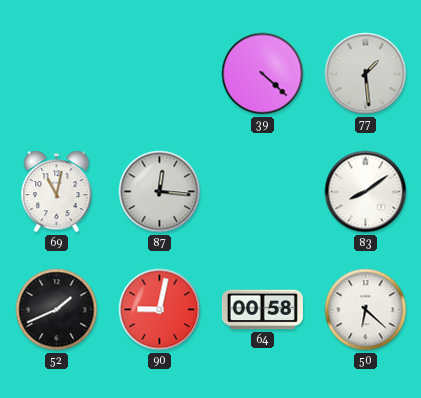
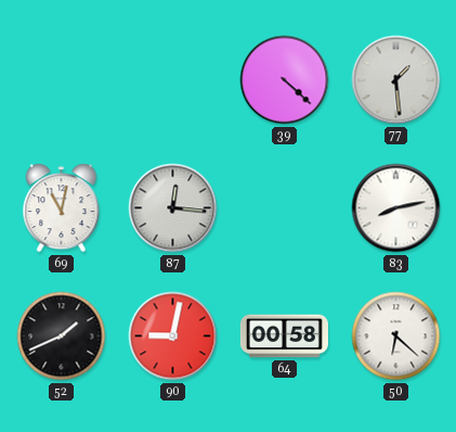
83: 8:09 -> 8:13 (396, 208)
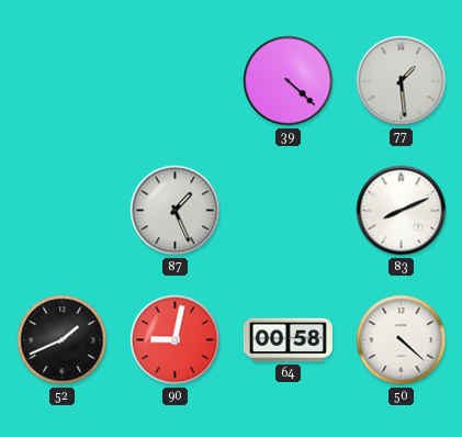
69: 11:02 -> none (62, 208)
87: 12:16 -> 1:26 (176, 211)
83: 8:13 -> 8:11 (402, 211)
50: 6:22 -> 4:22 (402, 340)
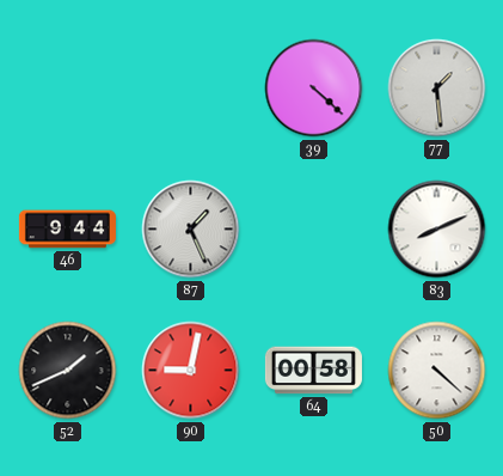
46: none -> 9:44 (67, 230)
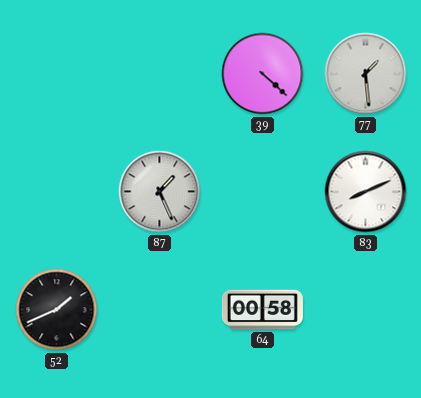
46: 9:44 -> none (67, 230)
90: 9:02 -> none (191, 371)
50: 4:22 -> none (437, 371)
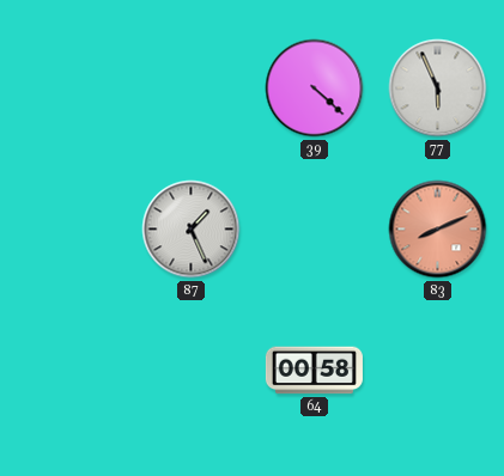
77: 1:29 -> 5:56 (438, 89)
83 dial: white -> salmon (438, 230)
52: 1:41 -> none (57, 310)
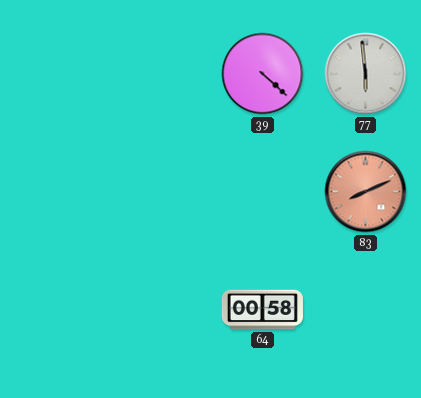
77: 5:56 -> 5:59 (366, 74)
87: 1:26 -> none (192, 230)
